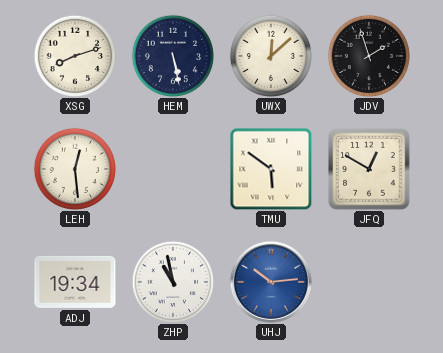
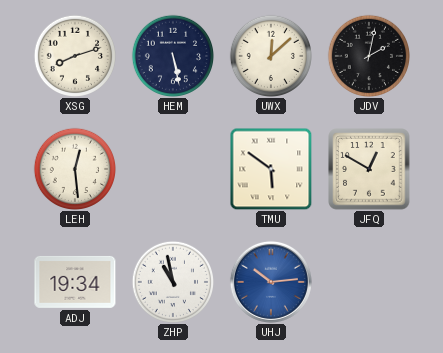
JDV: 1:57 -> 2:02 (368, 55)
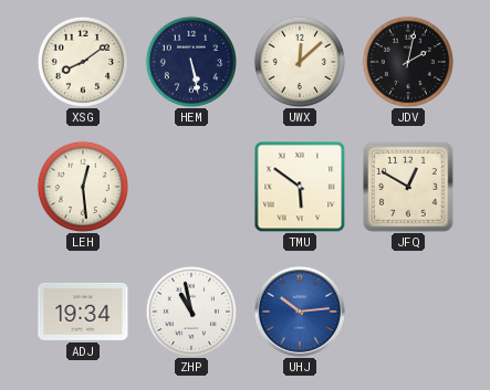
XSG: 8:12 -> 8:09 (82, 61)
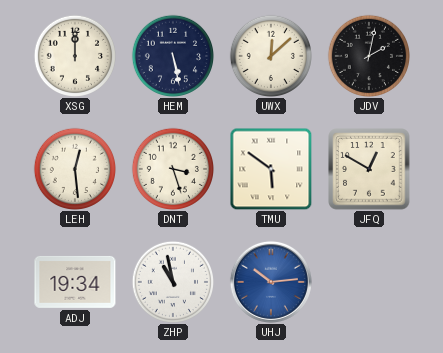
XSG: 8:09 -> 12:00 (74, 55)
DNT: none -> 3:27 (172, 168)
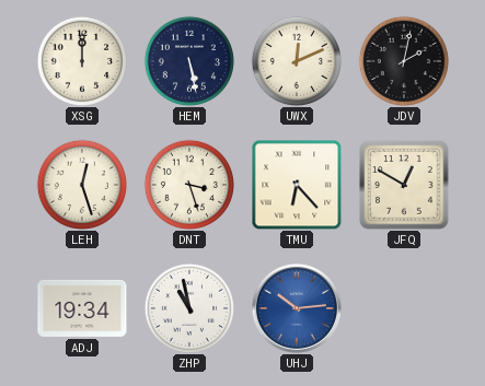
UWX: 12:08 -> 12:11 (296, 60)
LEH: 12:29 -> 12:27 (81, 184)
TMU: 5:51 -> 6:23 (297, 185)
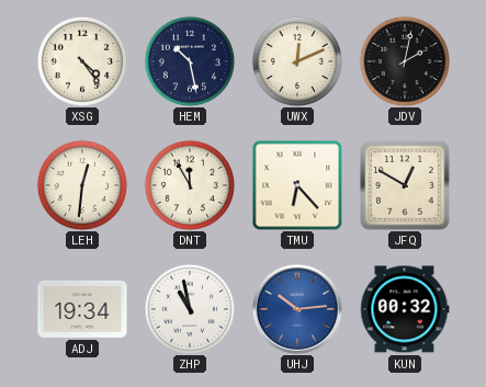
XSG: 12:00 -> 4:24 (81, 60)
HEM: 5:28 -> 10:28 (189, 60)
LEH: 12:27 -> 12:31 (81, 184)
DNT: 3:27 -> 11:55 (189, 184)
KUN: none -> 00:32 (405, 309)
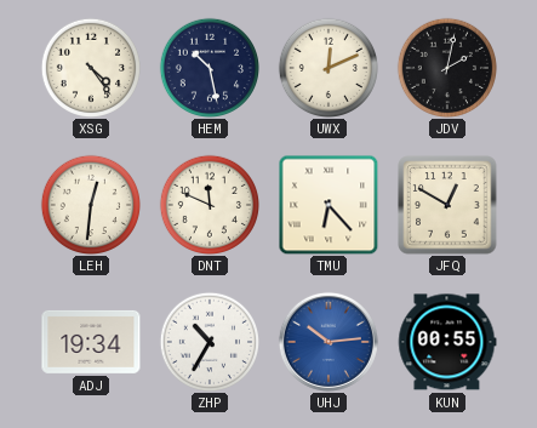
DNT: 11:55 -> 11:49 (208, 204)
ZHP: 10:58 -> 10:35 (208, 341)
KUN: 00:32 -> 00:55 (447, 342)
